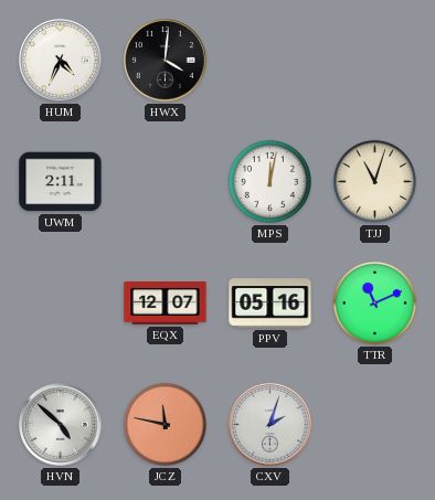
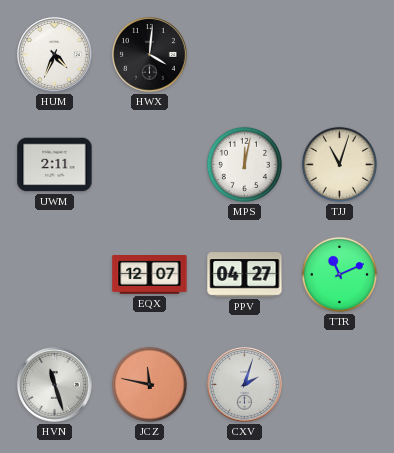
PPV: 05:16 -> 04:27 (245, 275)
HVN: 4:52 -> 11:27 (55, 385)
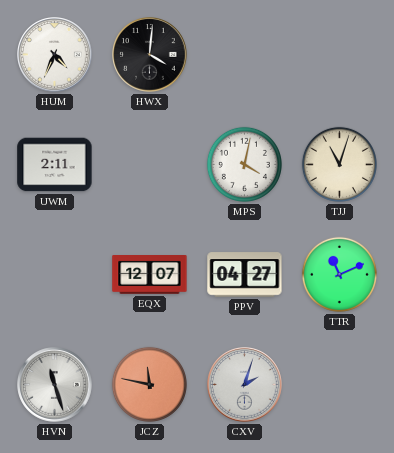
MPS: 12:02 -> 4:02 (244, 164)
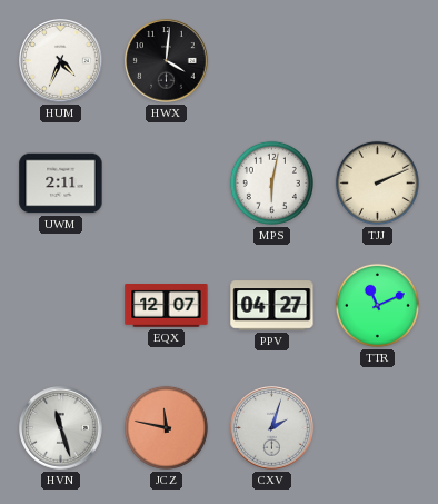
MPS: 4:02 -> 6:02 (271, 182)
TJJ: 11:03 -> 2:11 (377, 182)
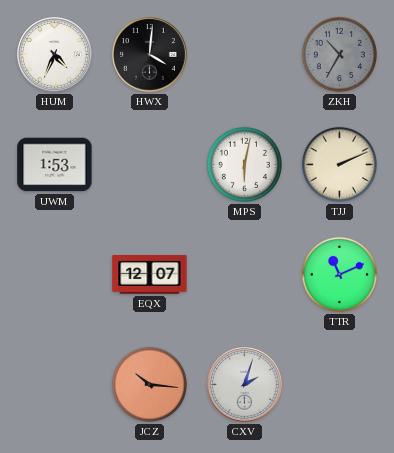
ZKH: none -> 10:35 (339, 54)
UWM: 2:11 -> 1:53 (55, 165)
PPV: 04:27 -> none (272, 306)
HVN: 11:27 -> none (61, 428)
JCZ: 11:47 -> 10:16 (149, 384)
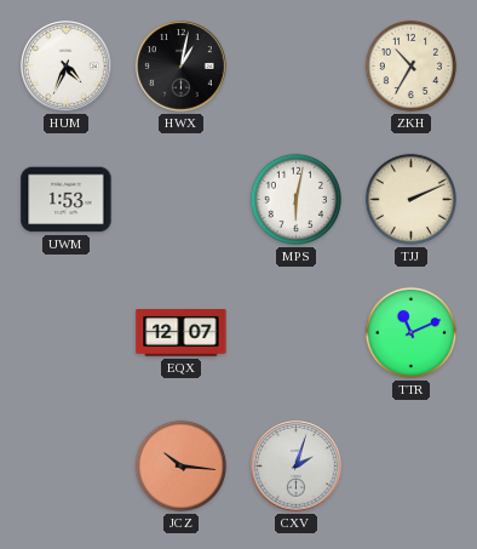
HWX: 4:01 -> 1:02 (182, 67)
ZKH dial: grey -> cream (410, 65)
